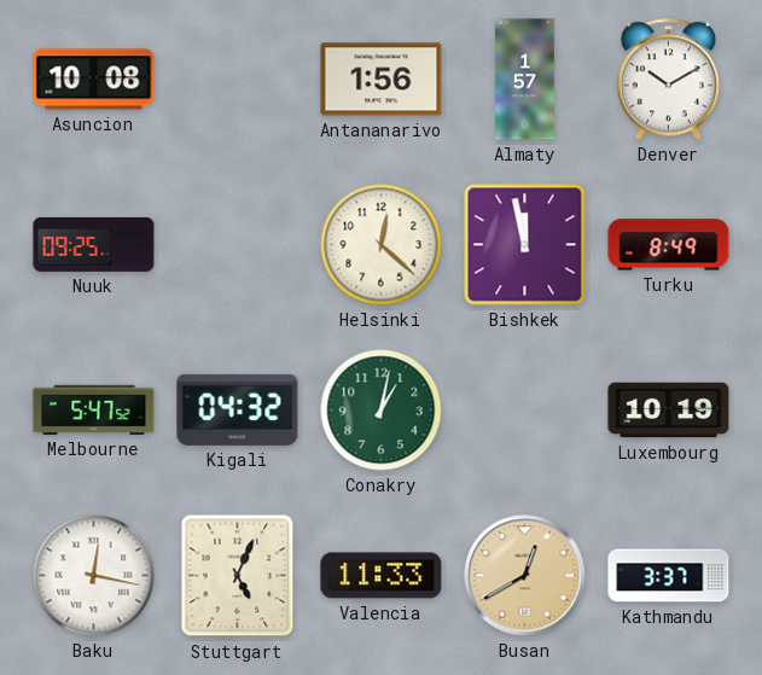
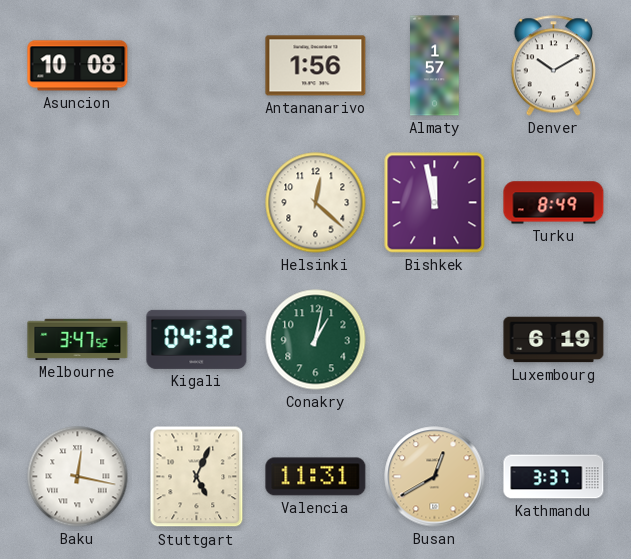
Nuuk: 09:25 -> none (94, 244)
Melbourne: 5:47 -> 3:47 (78, 339)
Luxembourg: 10:19 -> 6:19 (554, 340)
Valencia: 11:33 -> 11:31 (316, 477)
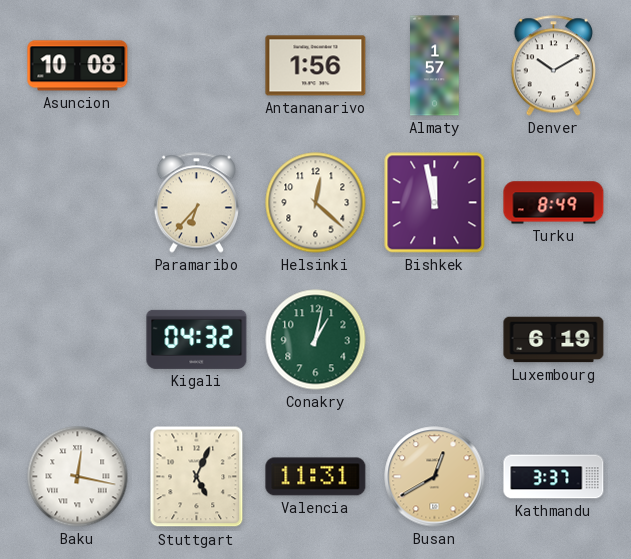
Paramaribo: none -> 6:37 (196, 203)
Melbourne: 3:47 -> none (78, 339)
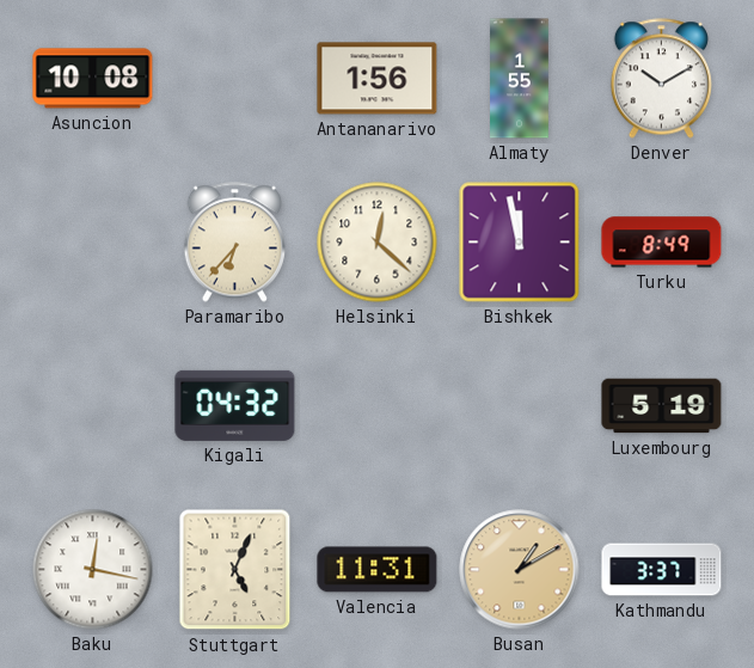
Almaty: 1:57 -> 1:55 (520, 79)
Conakry: 1:02 -> none (316, 340)
Luxembourg: 6:19 -> 5:19 (662, 406)
Busan: 12:40 -> 1:10 (520, 570)
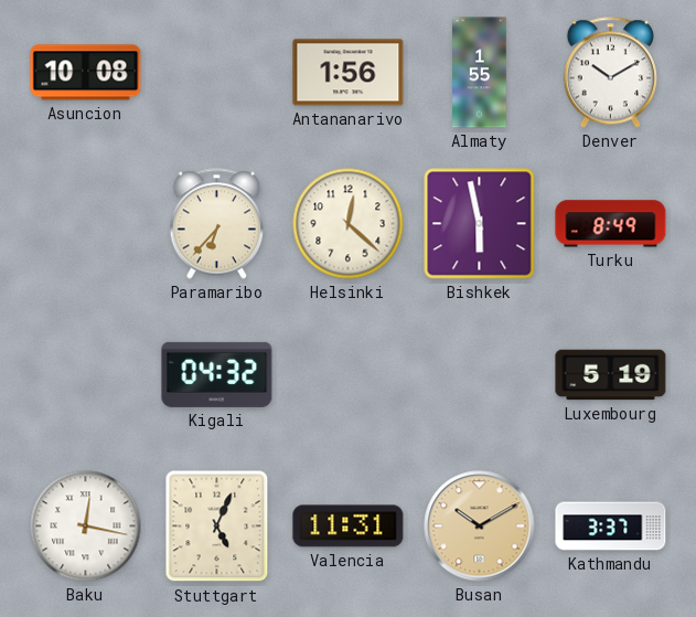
Bishkek: 11:58 -> 5:58 (480, 224)
Busan: 1:10 -> 10:10 (480, 526)
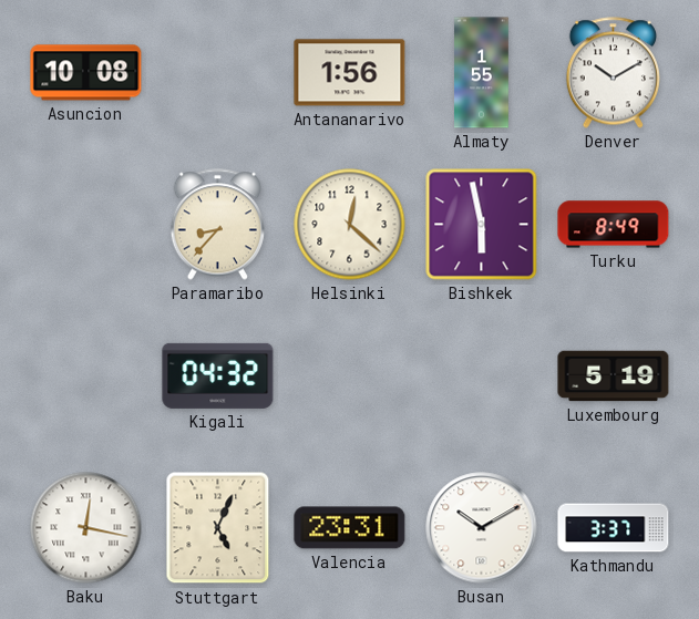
Paramaribo: 6:37 -> 8:37 (217, 225)
Valencia: 11:31 -> 23:31 (350, 528)
Busan dial: champagne -> white (482, 528)
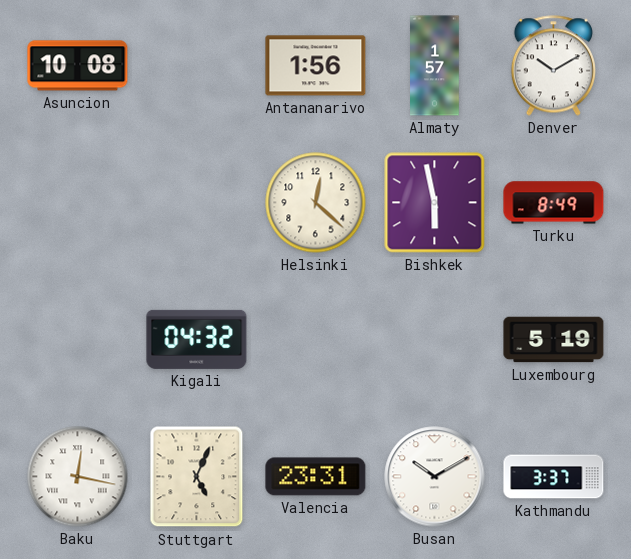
Almaty: 1:55 -> 1:57 (435, 66)
Paramaribo: 8:37 -> none (217, 225)
